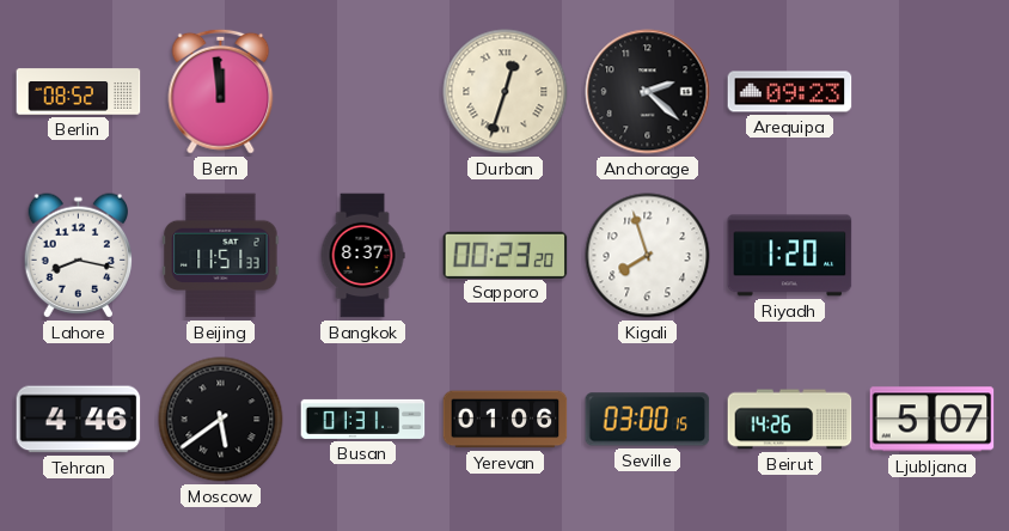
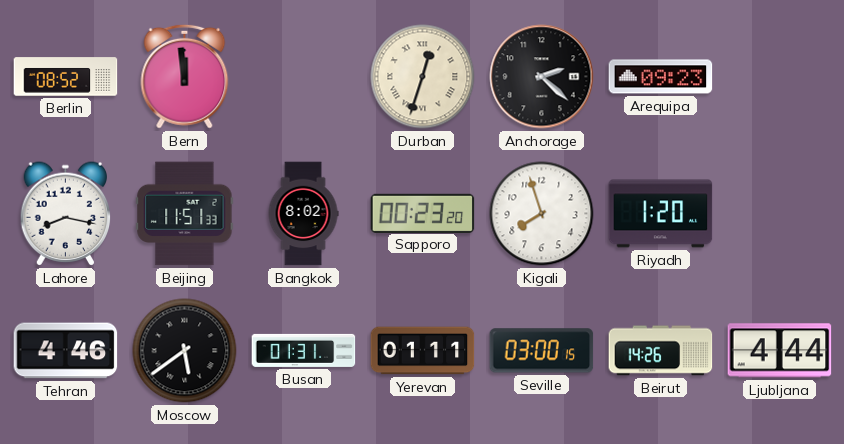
Bangkok: 8:37 -> 8:02 (303, 214)
Yerevan: 01:06 -> 01:11 (423, 351)
Ljubljana: 5:07 -> 4:44 (780, 351)
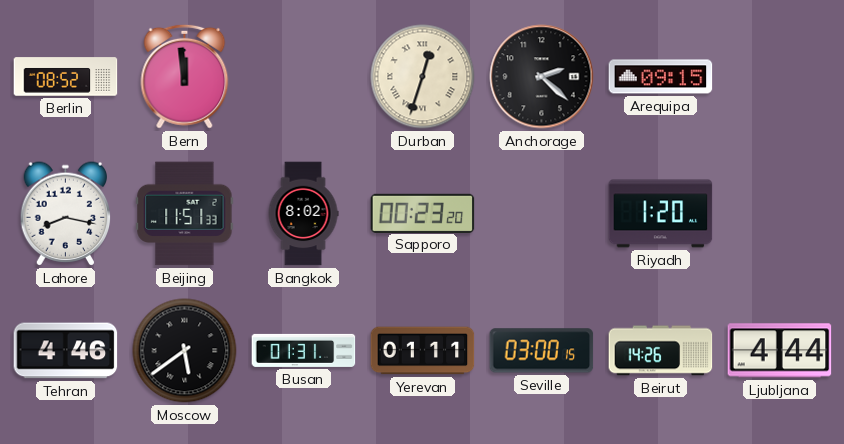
Arequipa: 09:23 -> 09:15 (661, 77)
Kigali: 7:57 -> none (542, 214)
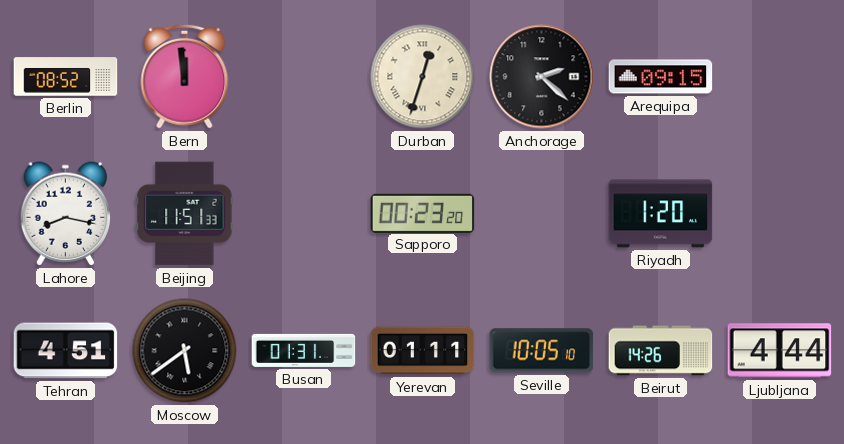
Bangkok: 8:02 -> none (303, 214)
Tehran: 4:46 -> 4:51 (66, 351)
Seville: 03:00 -> 10:05 (542, 351)
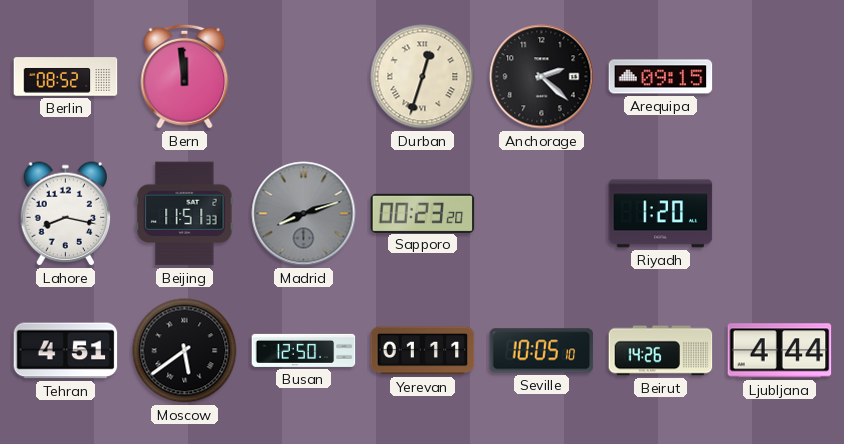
Madrid: none -> 8:12 (304, 214)
Busan: 01:31 -> 12:50 (304, 350)
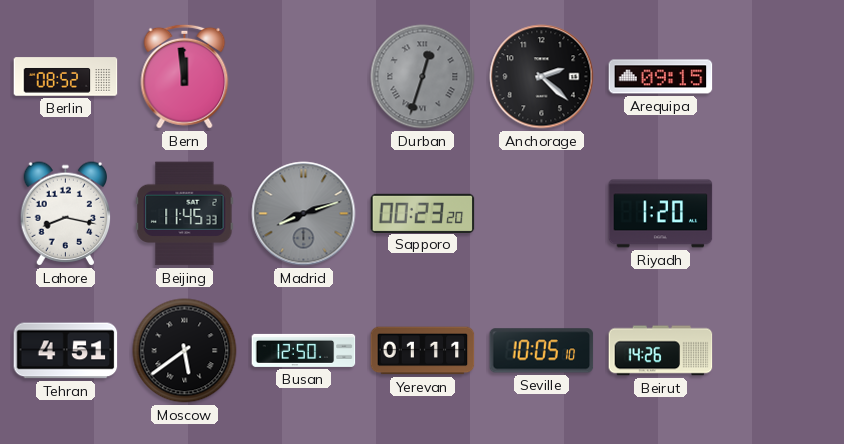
Durban dial: cream -> grey (423, 77)
Beijing: 11:51 -> 11:45 (185, 214)
Ljubljana: 4:44 -> none (780, 351)
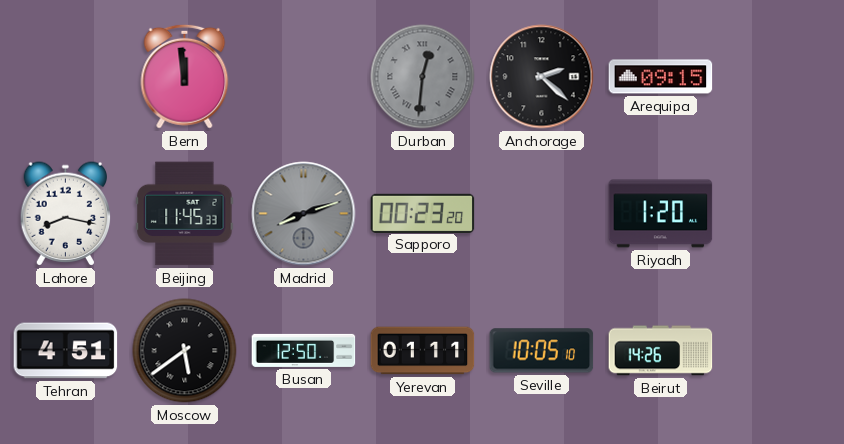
Berlin: 08:52 -> none (66, 77)
Durban: 12:33 -> 12:31 (423, 77)
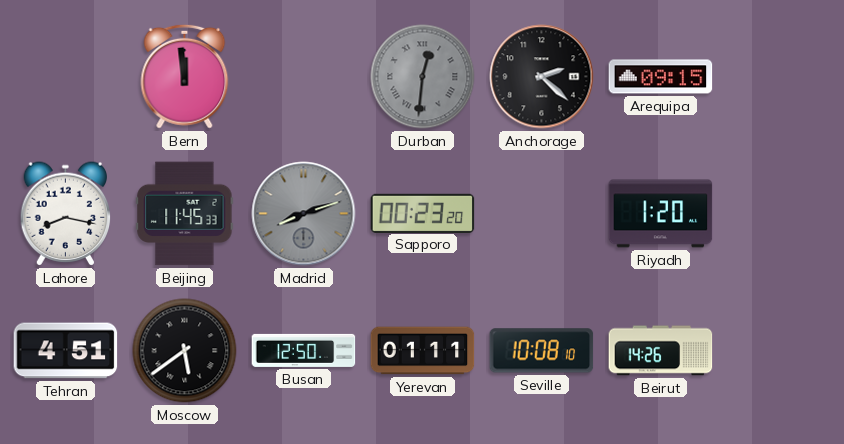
Seville: 10:05 -> 10:08 (542, 351)
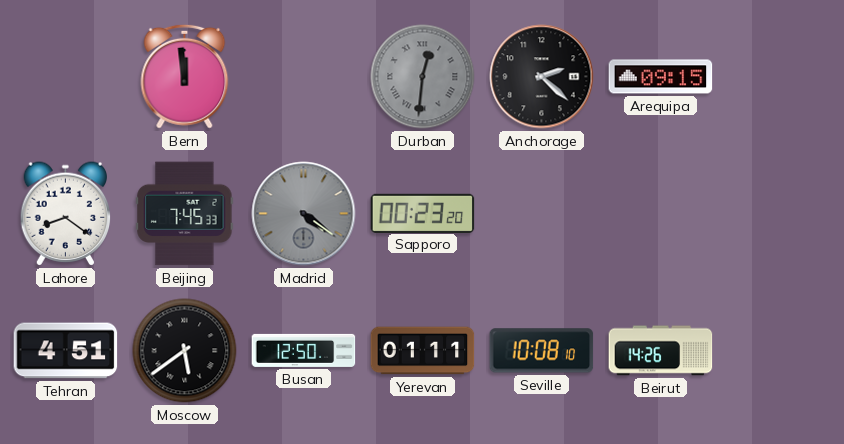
Lahore: 8:17 -> 8:21 (66, 214)
Beijing: 11:45 -> 7:45 (185, 214)
Madrid: 8:12 -> 4:21 (304, 214)
Riyadh: 1:20 -> none (661, 214)
